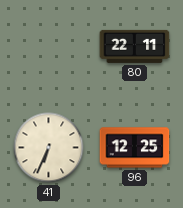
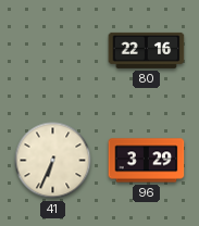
80: 22:11 -> 22:16 (147, 50)
96: 12:25 -> 3:29 (147, 161)
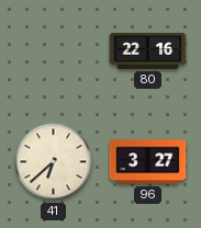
41: 6:34 -> 6:38 (54, 162)
96: 3:29 -> 3:27 (148, 162)
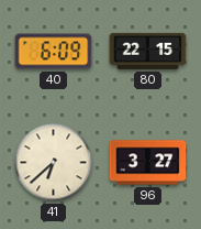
40: none -> 6:09 (54, 52)
80: 22:16 -> 22:15 (148, 51)
